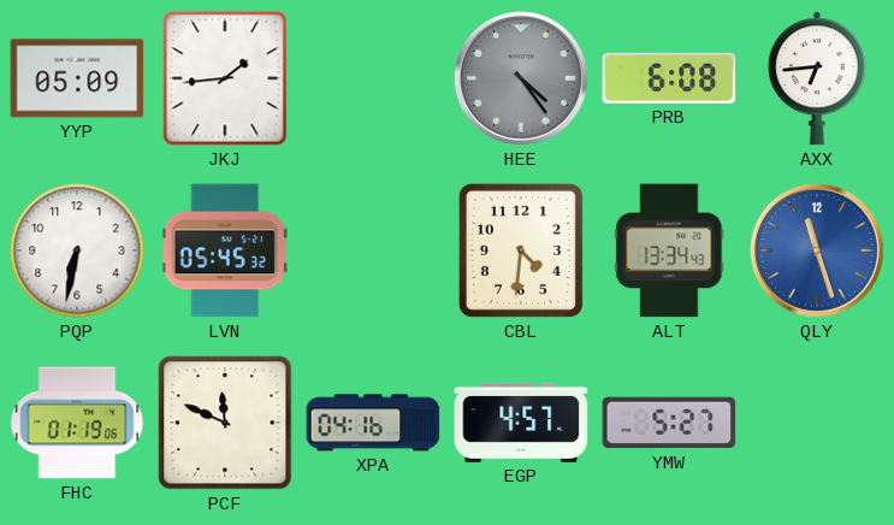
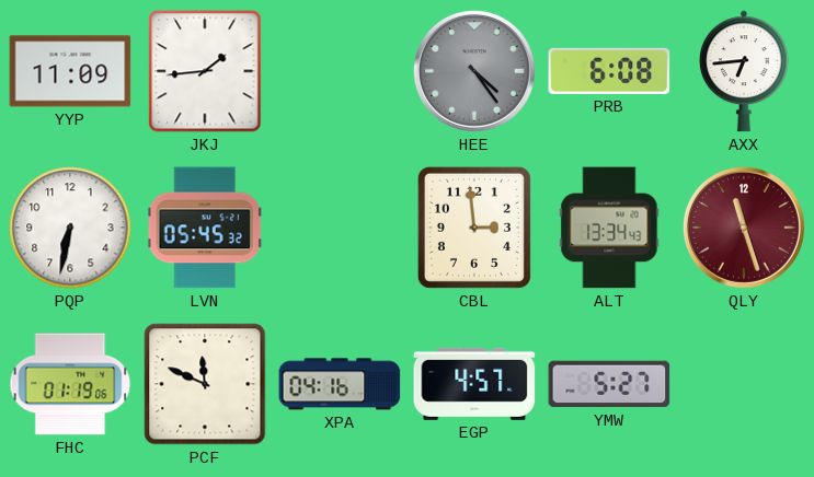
YYP: 05:09 -> 11:09 (70, 71)
CBL: 4:31 -> 2:59 (474, 228)
QLY dial: blue -> burgundy (744, 228)
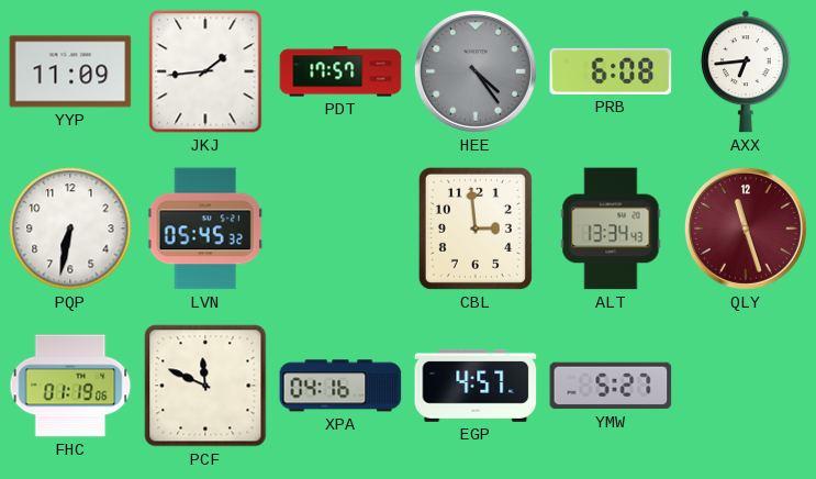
PDT: none -> 17:57 (340, 71)
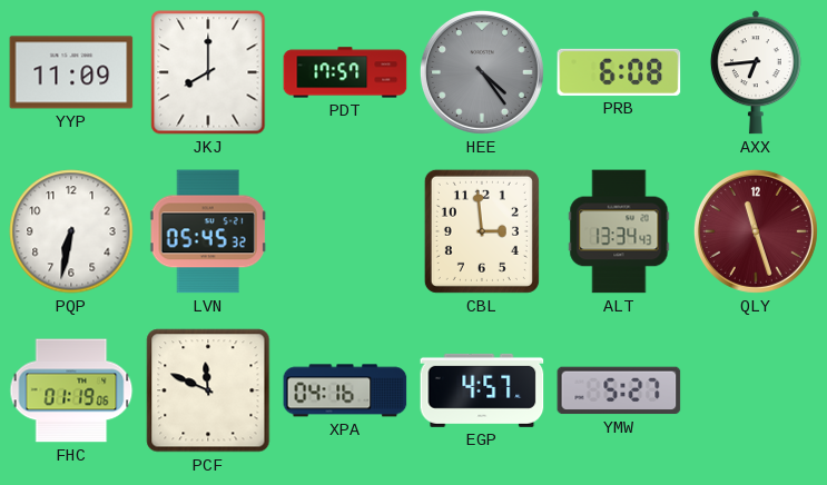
JKJ: 1:44 -> 8:00 (208, 72)
